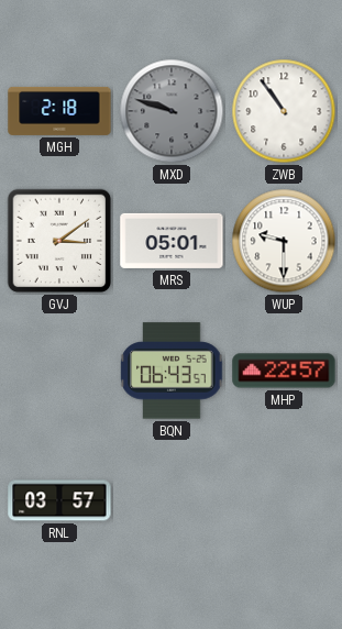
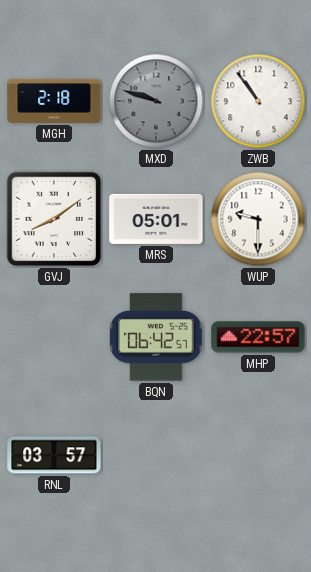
GVJ: 3:09 -> 8:09 (54, 219)
BQN: 06:43 -> 06:42 (156, 337)
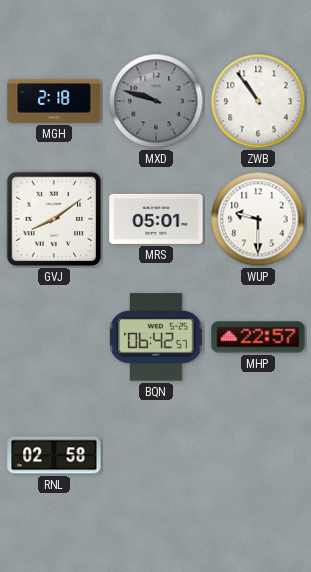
RNL: 03:57 -> 02:58 (54, 455)
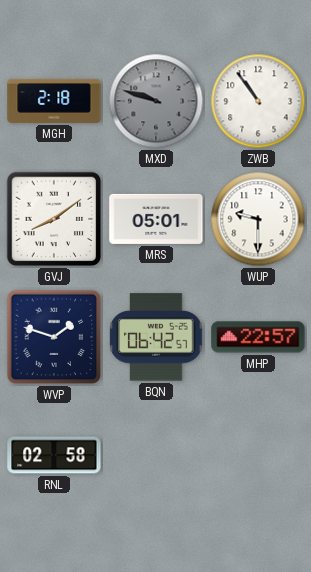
WVP: none -> 1:48 (54, 337)
